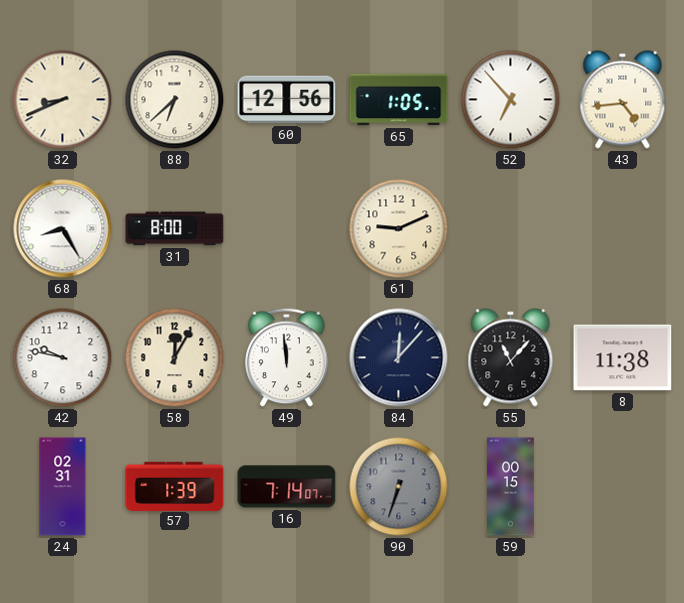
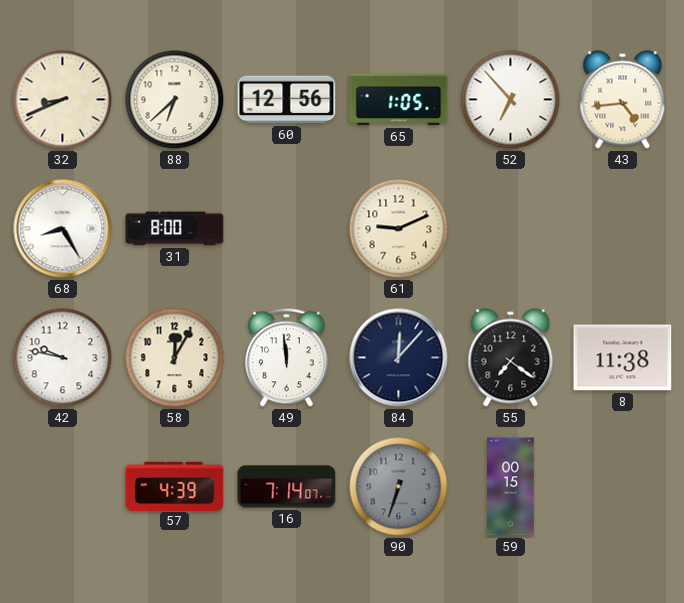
55: 11:07 -> 7:21 (511, 358)
24: 02:31 -> none (63, 487)
57: 1:39 -> 4:39 (175, 486)
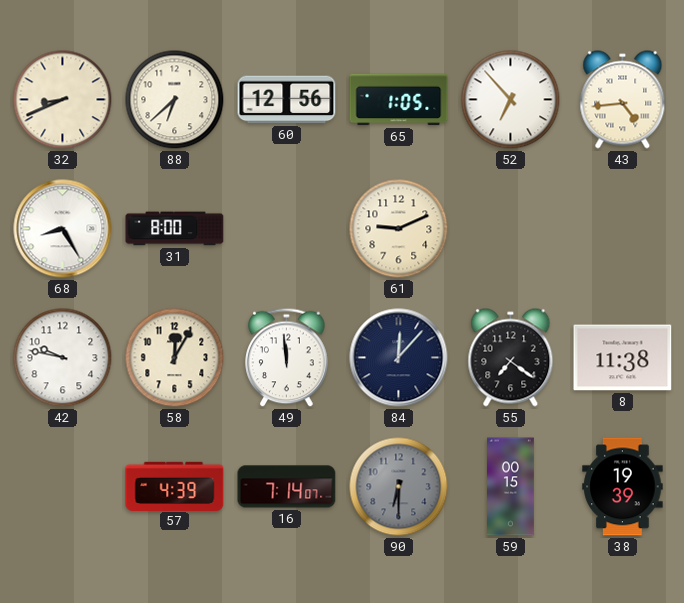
90: 6:33 -> 6:30 (399, 487)
38: none -> 19:39 (623, 487)
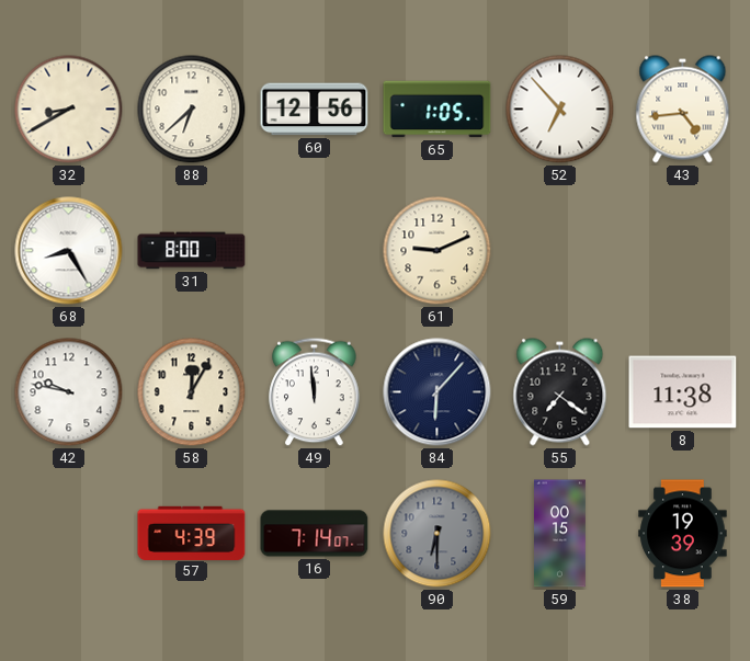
32: 8:41 -> 8:40 (69, 110)
84: 12:07 -> 6:07 (438, 392)
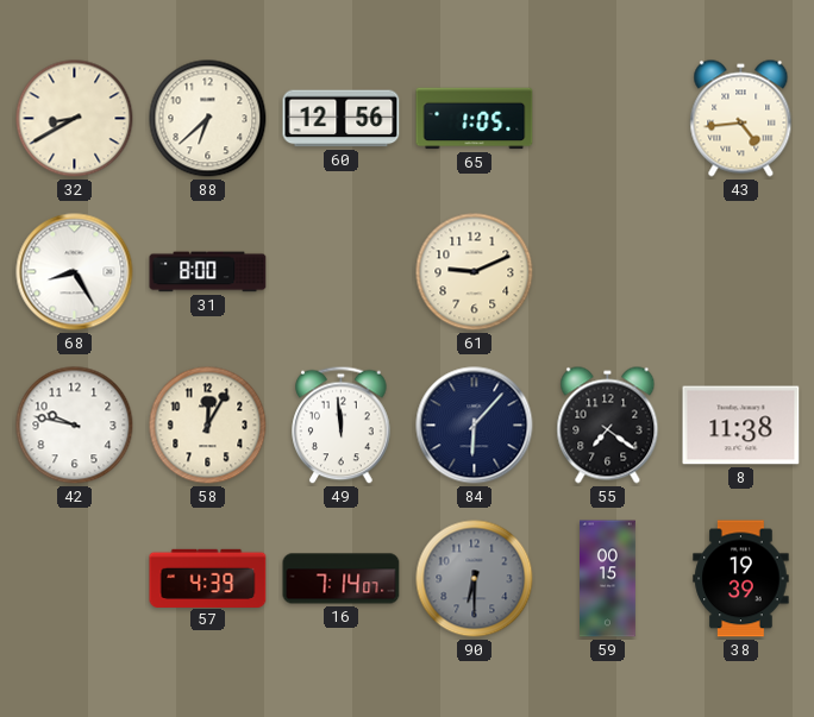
52: 6:53 -> none (560, 110)
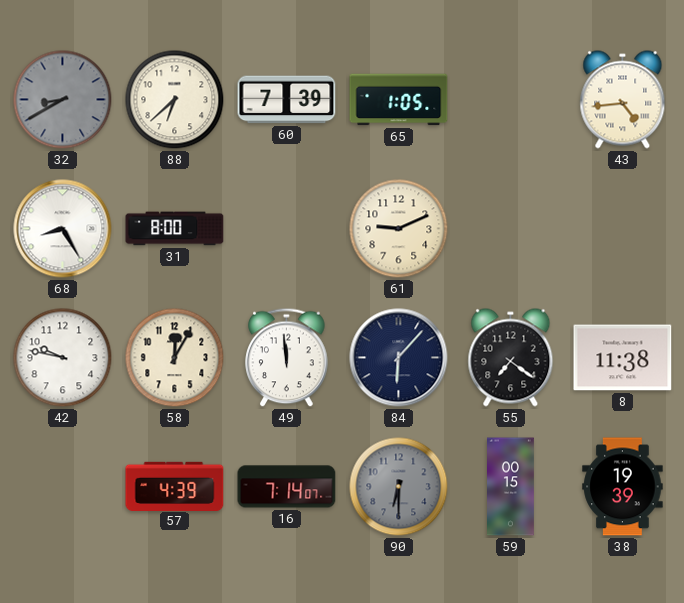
32 dial: cream -> grey (63, 100)
60: 12:56 -> 7:39 (287, 100)
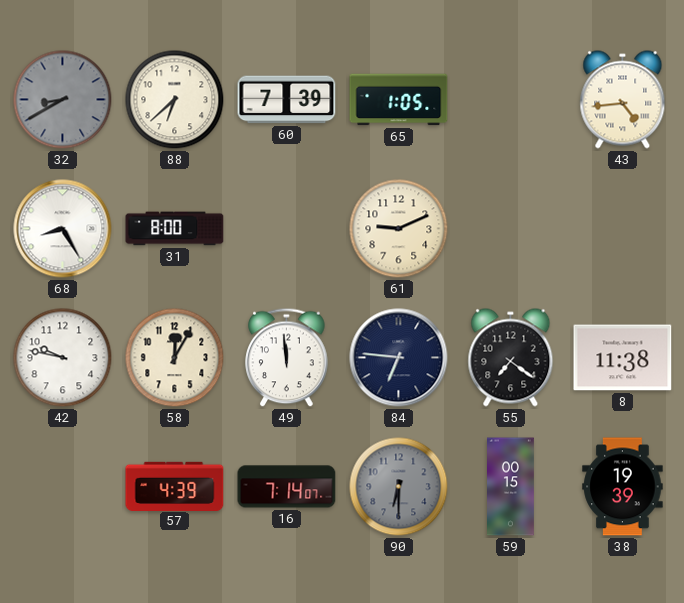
84: 6:07 -> 6:46 (399, 358)
